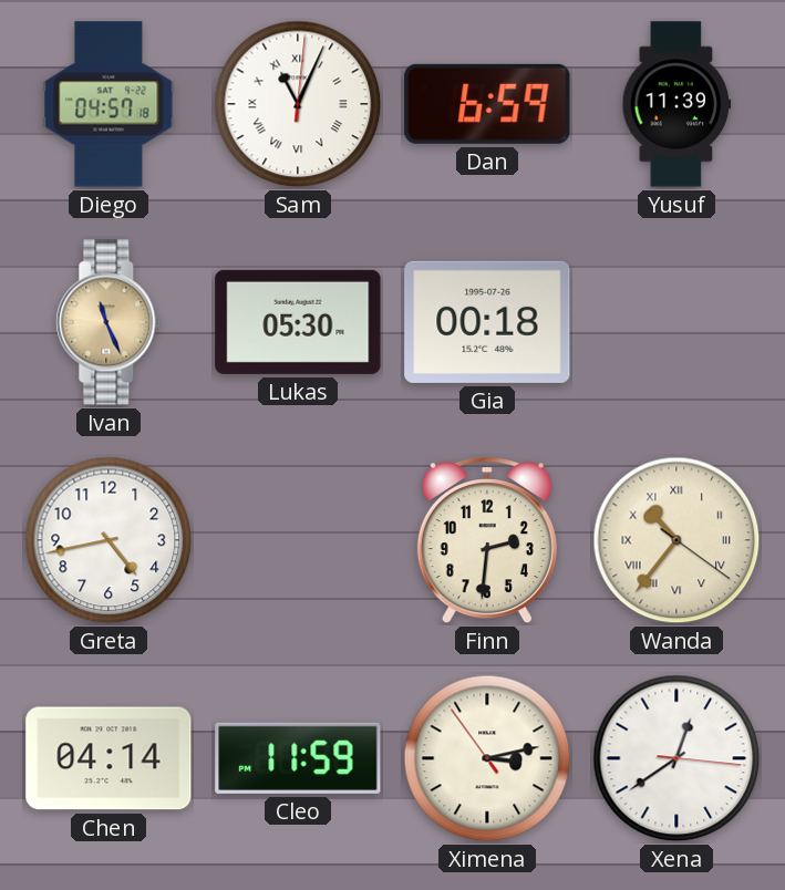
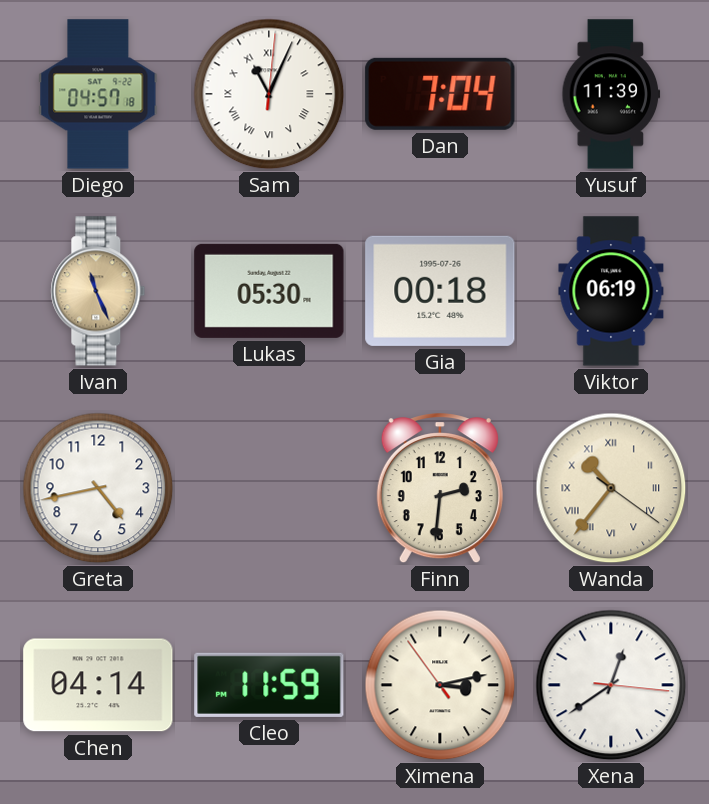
Dan: 6:59 -> 7:04 (440, 94)
Viktor: none -> 06:19 (611, 291)
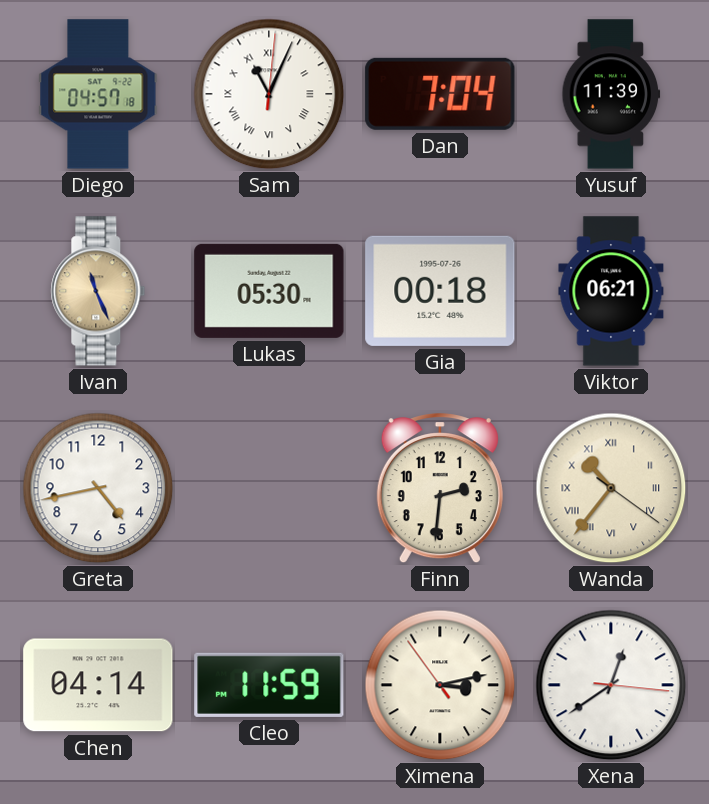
Viktor: 06:19 -> 06:21 (611, 291)
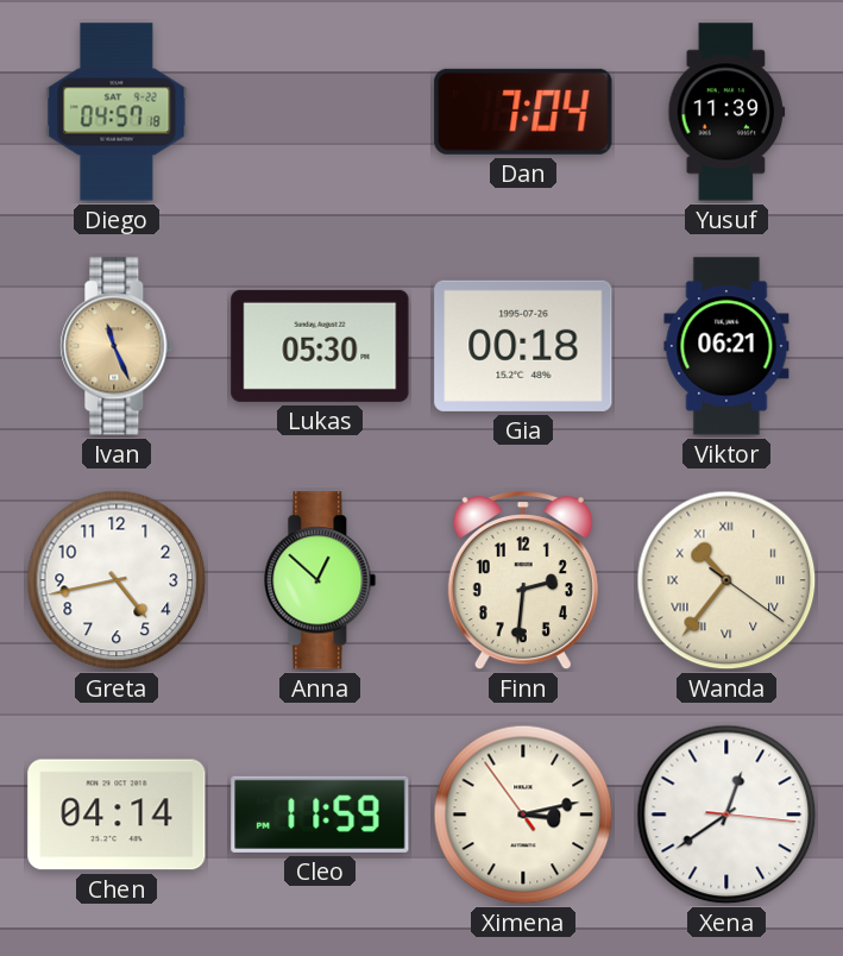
Sam: 11:04 -> none (269, 94)
Anna: none -> 12:52 (320, 580)
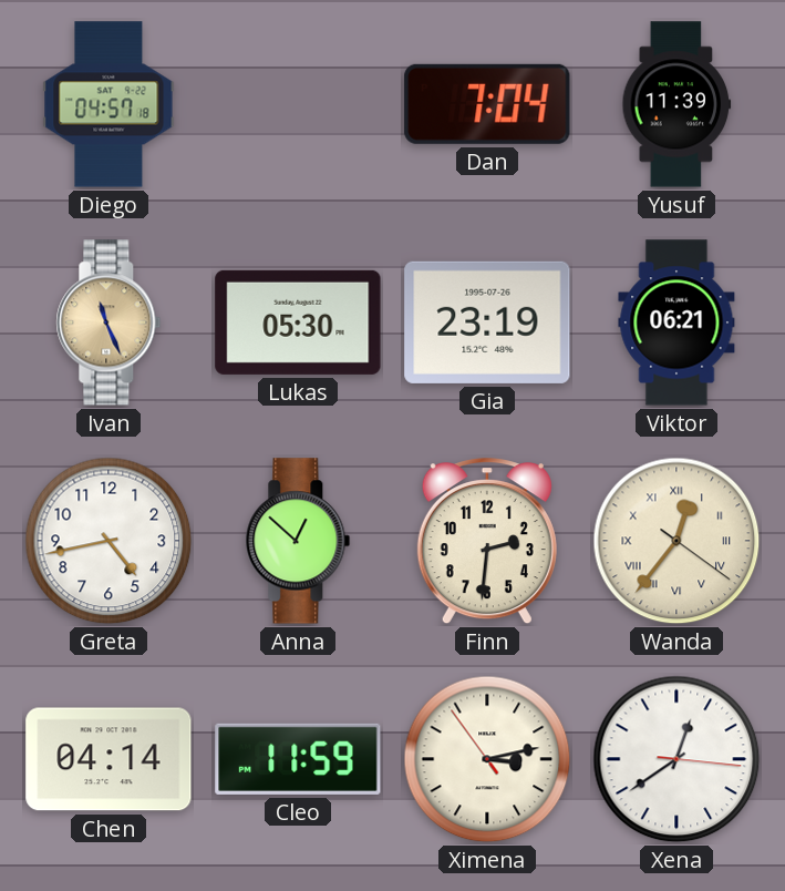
Gia: 00:18 -> 23:19 (487, 322)
Wanda: 10:36 -> 12:36 (676, 541)
